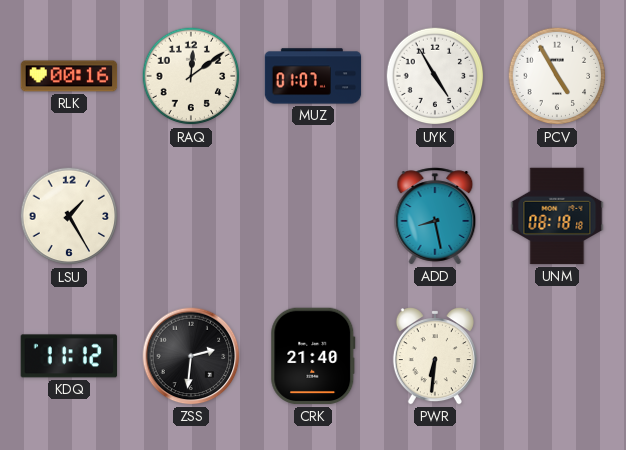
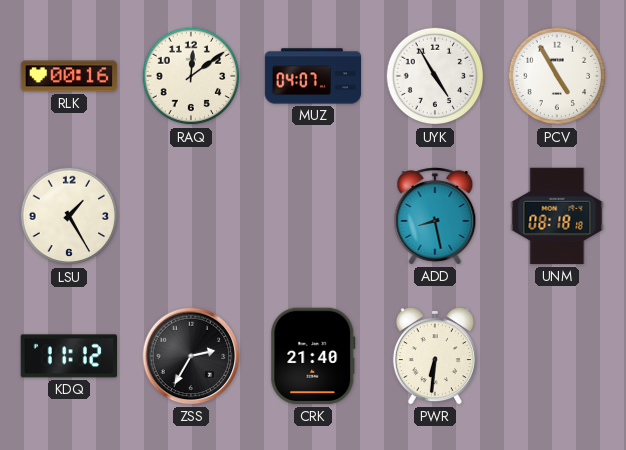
MUZ: 01:07 -> 04:07 (313, 76)
ZSS: 2:31 -> 2:35 (191, 356)
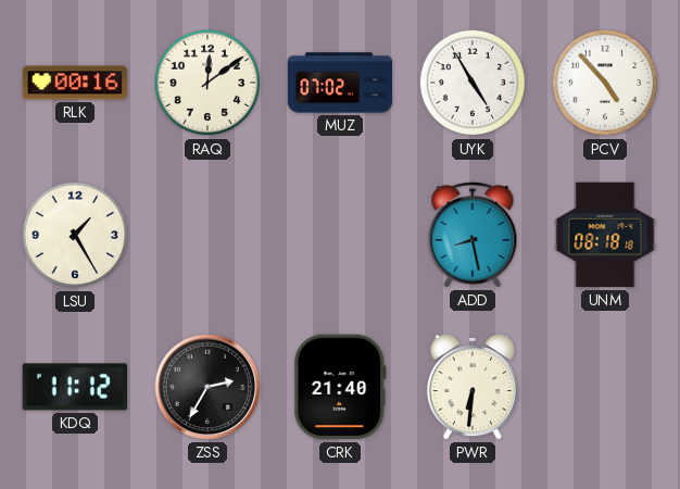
MUZ: 04:07 -> 07:02 (340, 83)
PCV: 4:55 -> 4:53 (605, 83)
